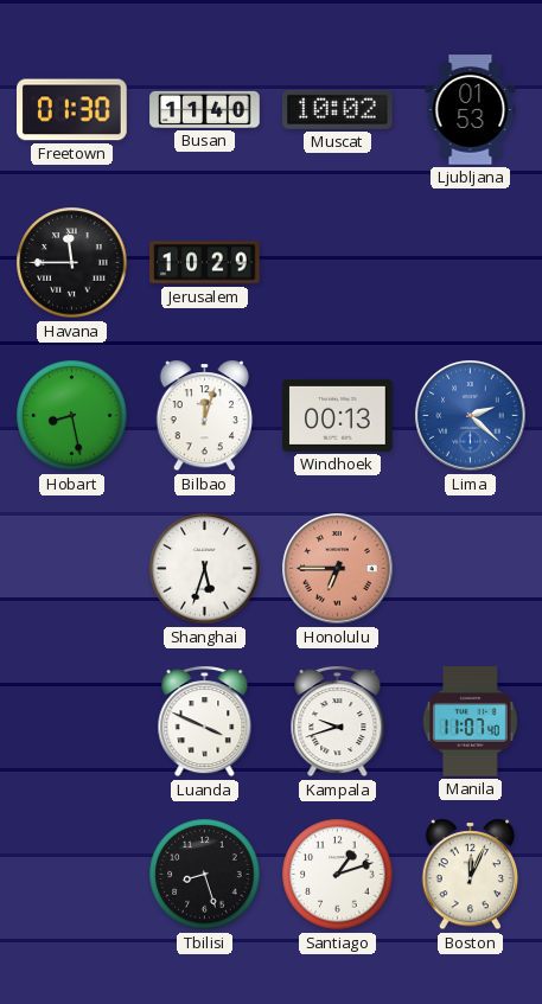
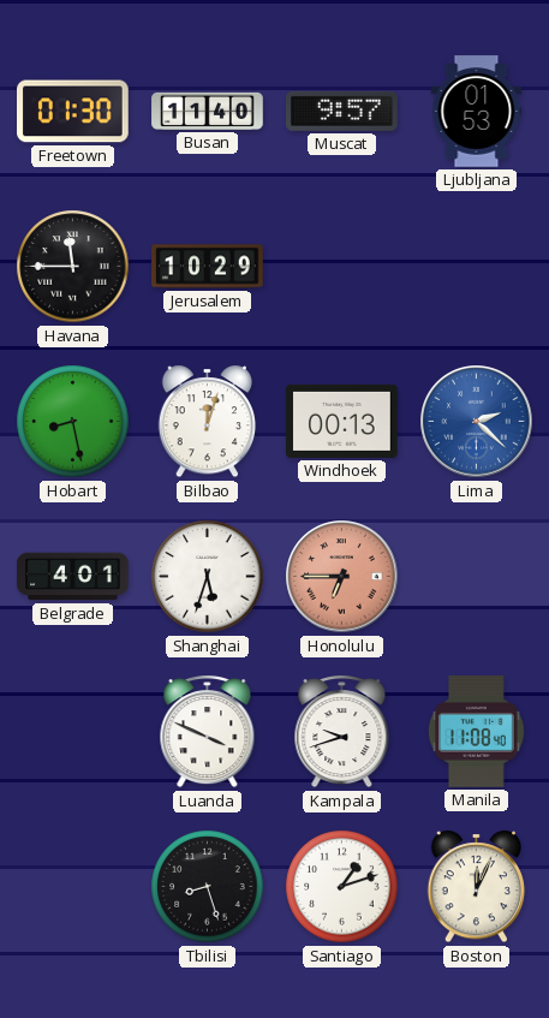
Muscat: 10:02 -> 9:57 (342, 111)
Belgrade: none -> 4:01 (73, 577)
Manila: 11:07 -> 11:08 (476, 732)
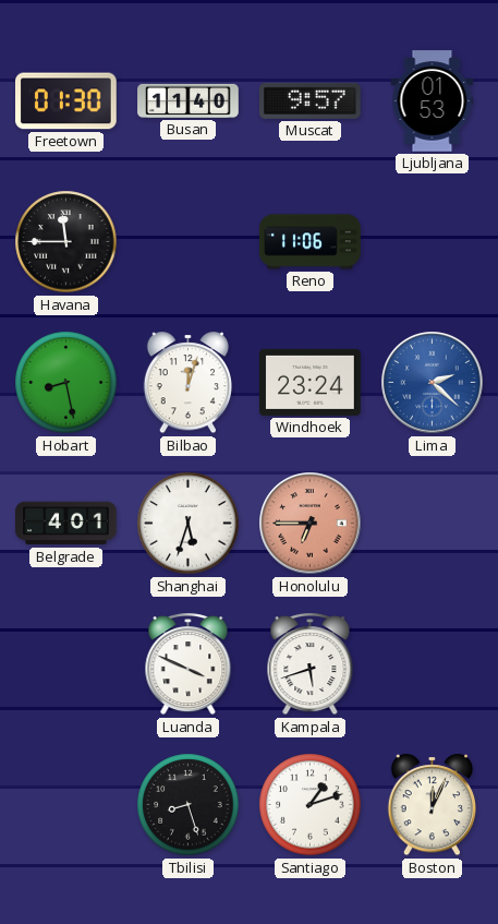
Jerusalem: 10:29 -> none (208, 267)
Reno: none -> 11:06 (311, 242)
Windhoek: 00:13 -> 23:24 (311, 382)
Kampala: 9:42 -> 5:42 (311, 664)
Manila: 11:08 -> none (476, 732)
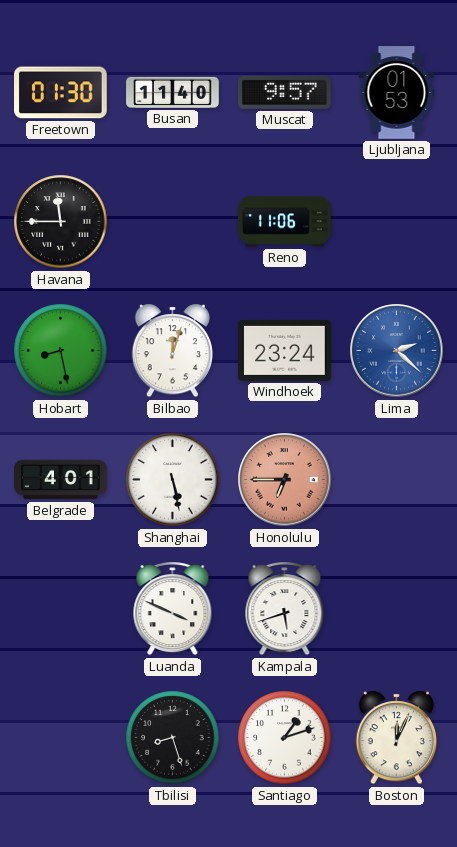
Shanghai: 5:33 -> 5:28 (173, 480)
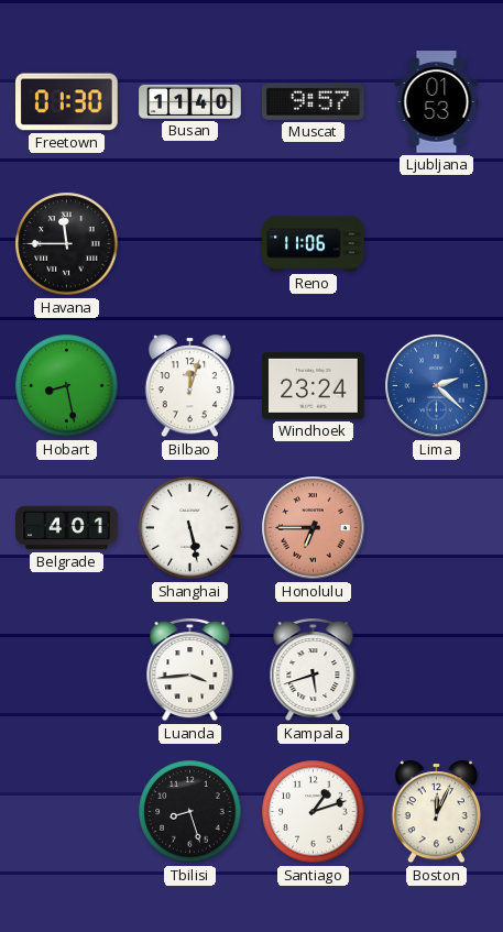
Luanda: 3:49 -> 3:44 (190, 670)
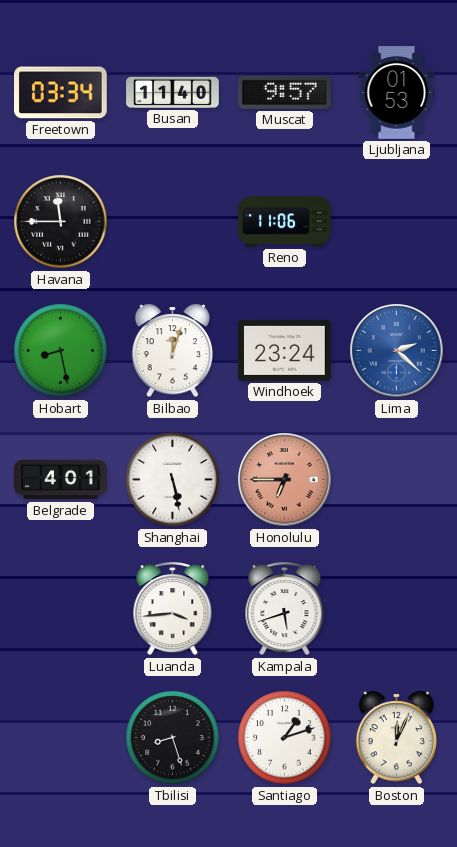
Freetown: 01:30 -> 03:34 (61, 93)
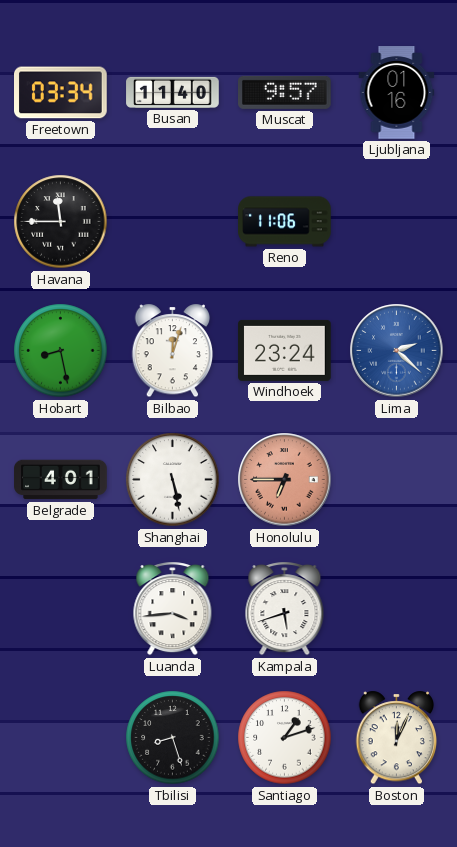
Ljubljana: 01:53 -> 01:16 (397, 93)
